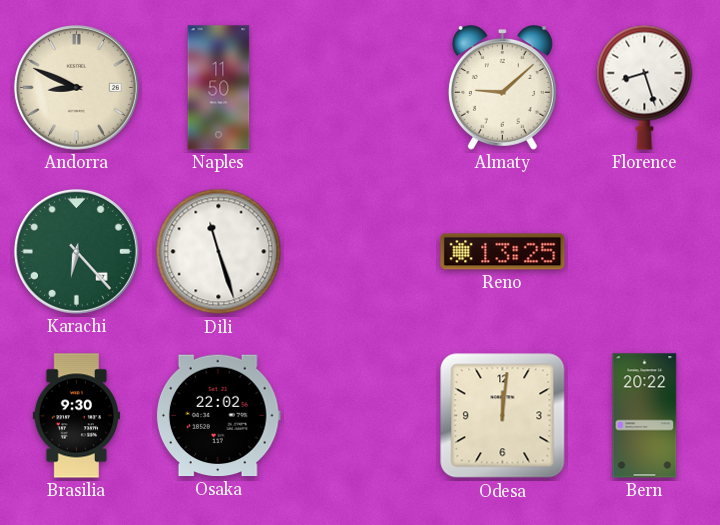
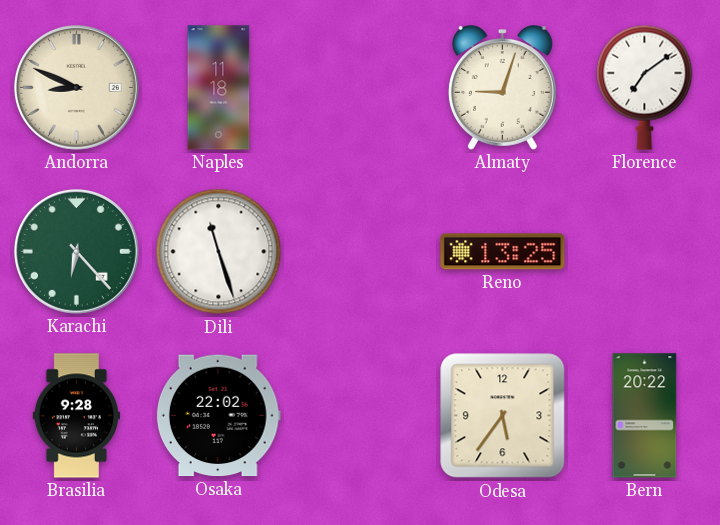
Naples: 11:50 -> 11:18 (219, 88)
Almaty: 9:08 -> 9:03 (502, 88)
Florence: 8:27 -> 7:09 (645, 87)
Brasilia: 9:30 -> 9:28 (76, 416)
Odesa: 12:01 -> 5:36 (503, 416)
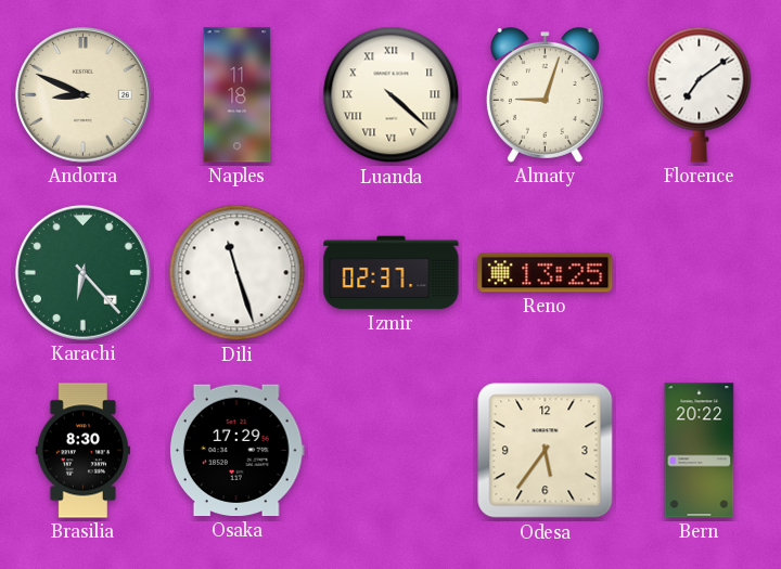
Luanda: none -> 4:22 (392, 95)
Izmir: none -> 02:37 (392, 273)
Brasilia: 9:28 -> 8:30 (82, 451)
Osaka: 22:02 -> 17:29 (236, 451)
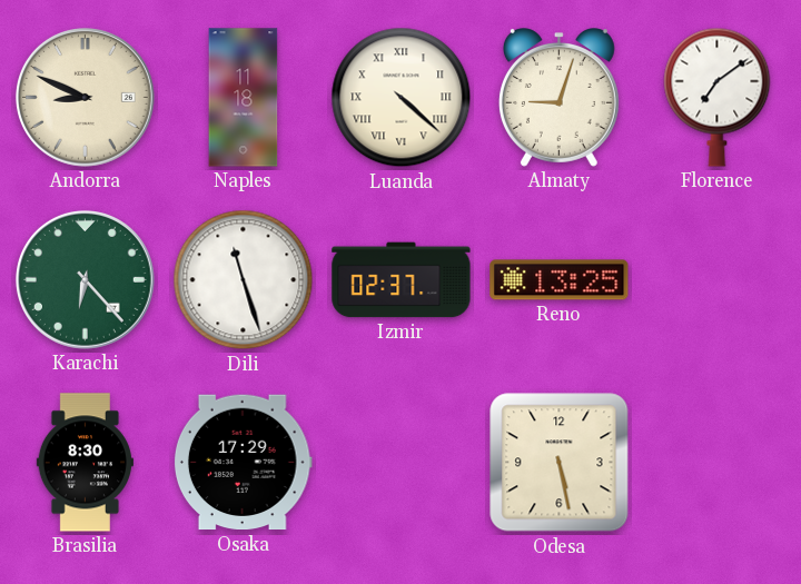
Odesa: 5:36 -> 5:28 (560, 463)
Bern: 20:22 -> none (700, 451)
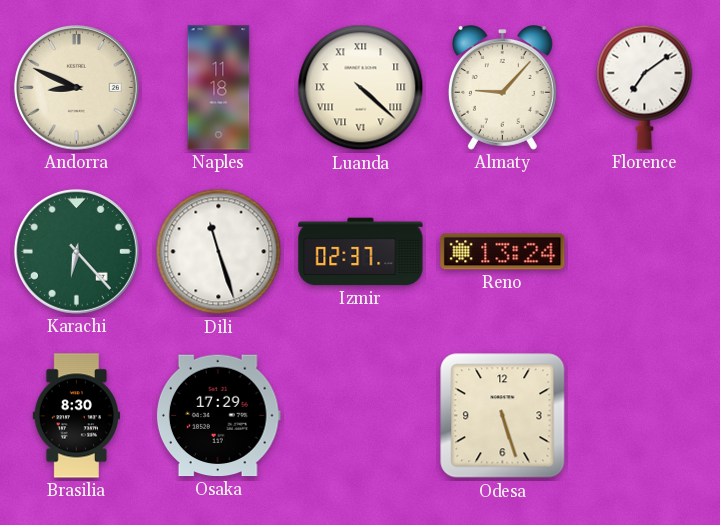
Almaty: 9:03 -> 9:07 (502, 88)
Reno: 13:25 -> 13:24 (503, 252)
Odesa: 5:28 -> 5:27 (503, 416)
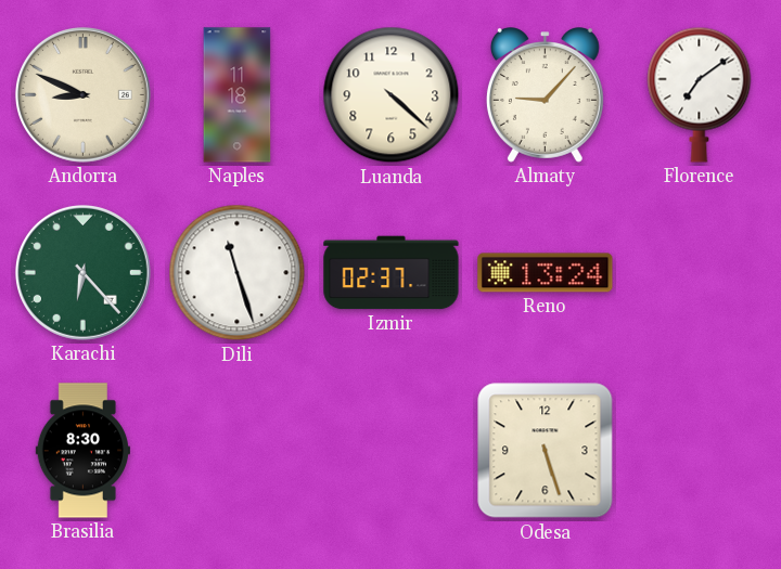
Luanda numerals: Roman -> Arabic (392, 95)
Osaka: 17:29 -> none (218, 416)
